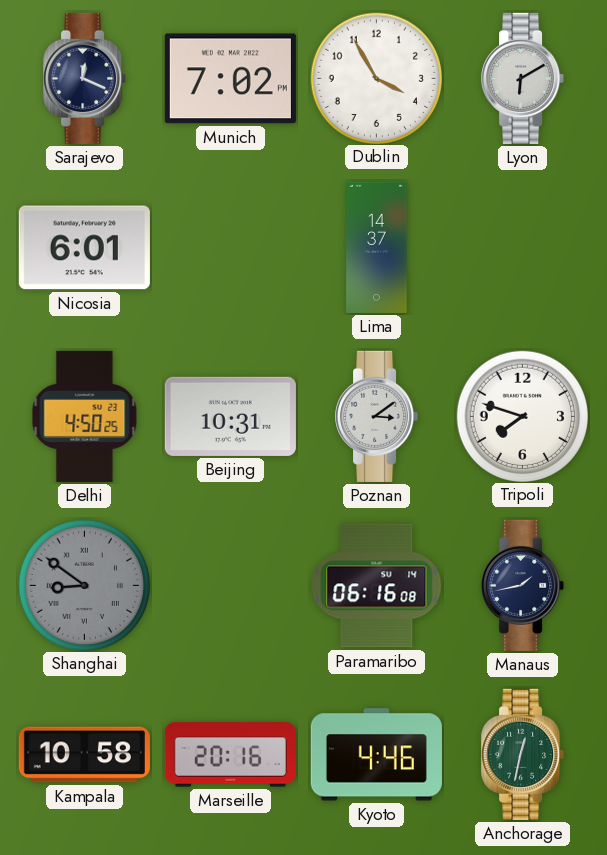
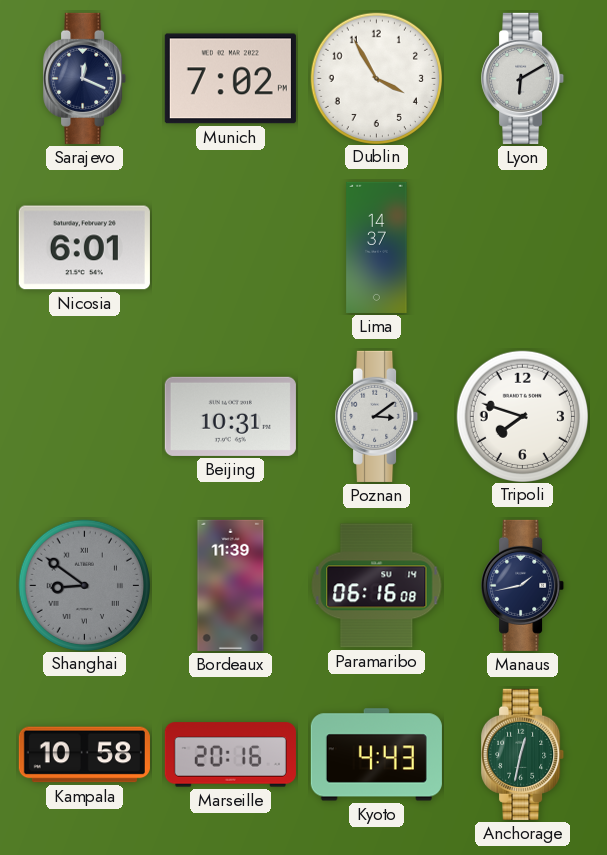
Delhi: 4:50 -> none (85, 416)
Bordeaux: none -> 11:39 (231, 585)
Kyoto: 4:46 -> 4:43 (376, 755)
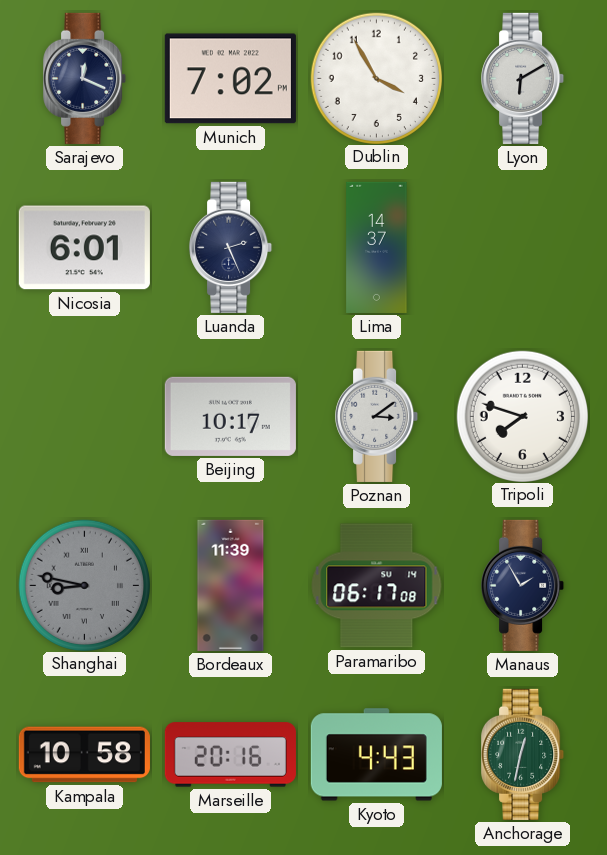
Luanda: none -> 2:26 (231, 247)
Beijing: 10:31 -> 10:17 (230, 416)
Shanghai: 8:51 -> 8:47 (84, 585)
Paramaribo: 06:16 -> 06:17 (377, 586)
Manaus: 1:43 -> 1:55 (523, 585)
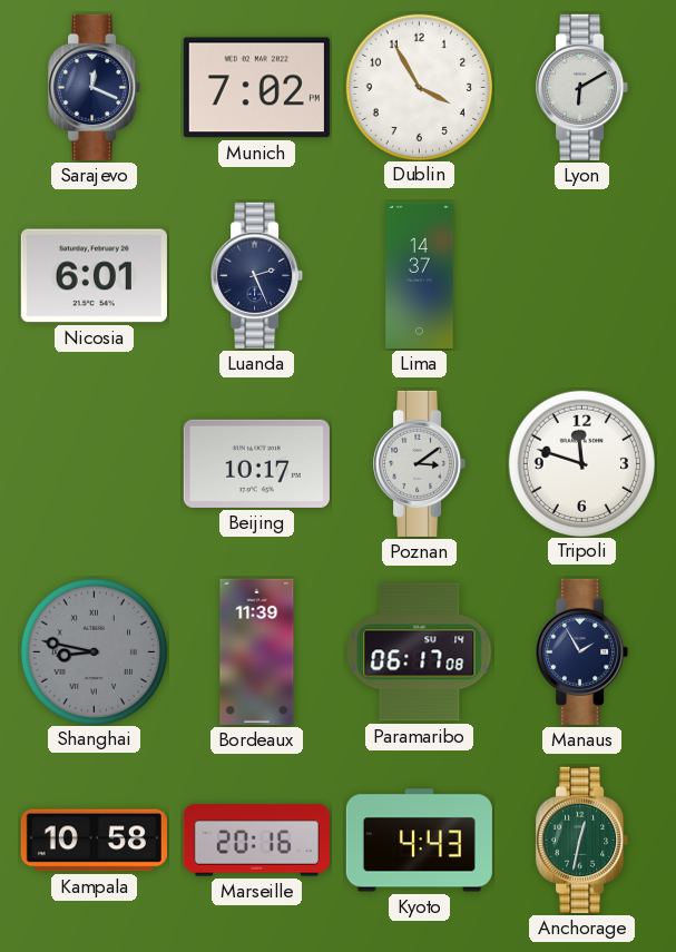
Tripoli: 7:48 -> 11:48 (581, 463)
